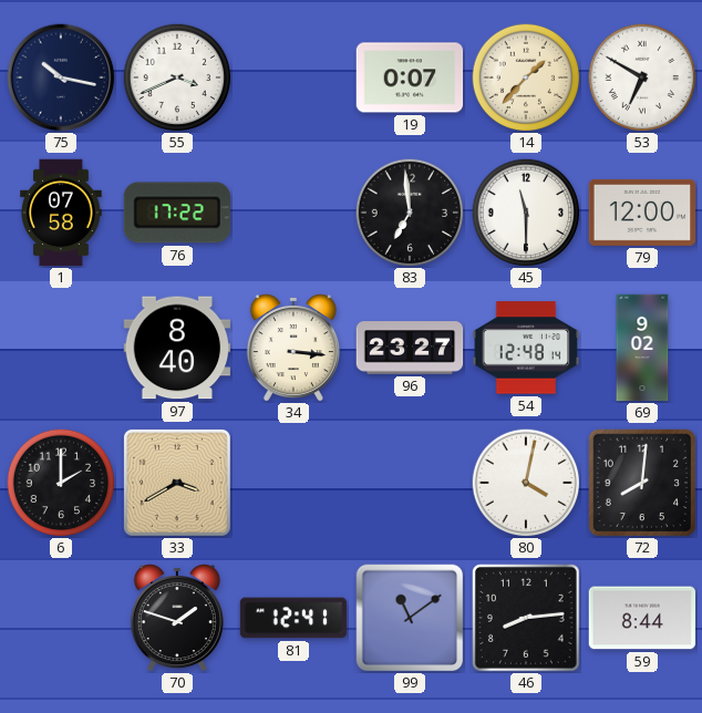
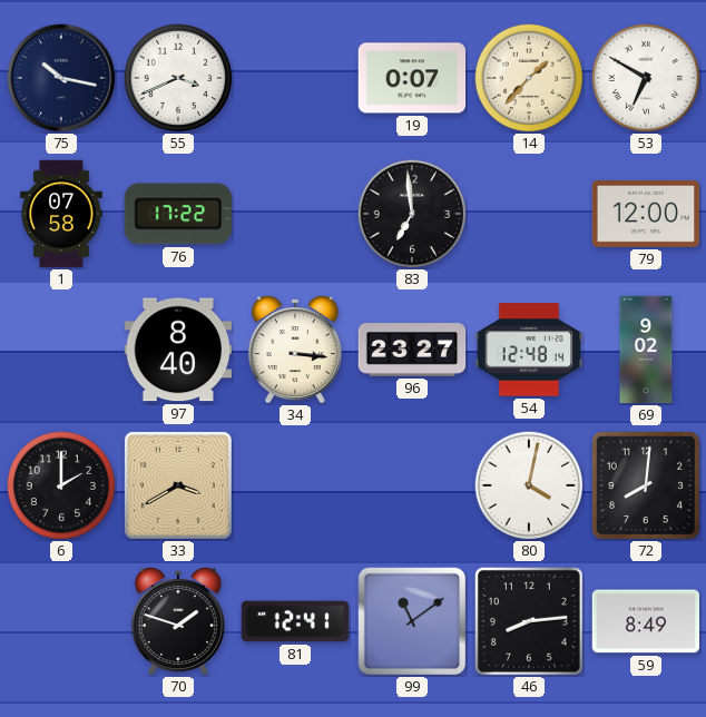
45: 11:30 -> none (526, 213)
59: 8:44 -> 8:49 (646, 621)
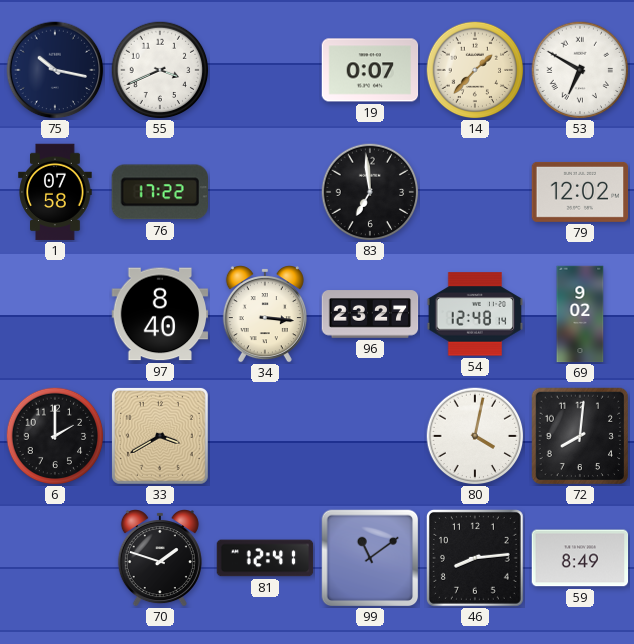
79: 12:00 -> 12:02 (580, 192)
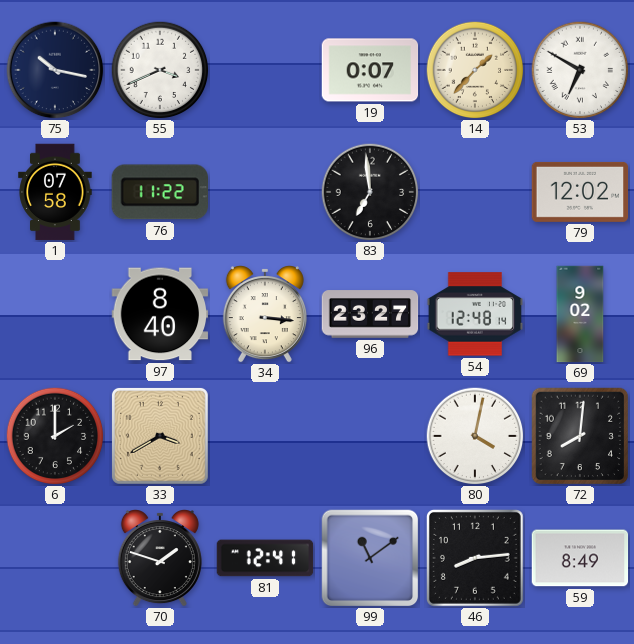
76: 17:22 -> 11:22 (160, 192)
